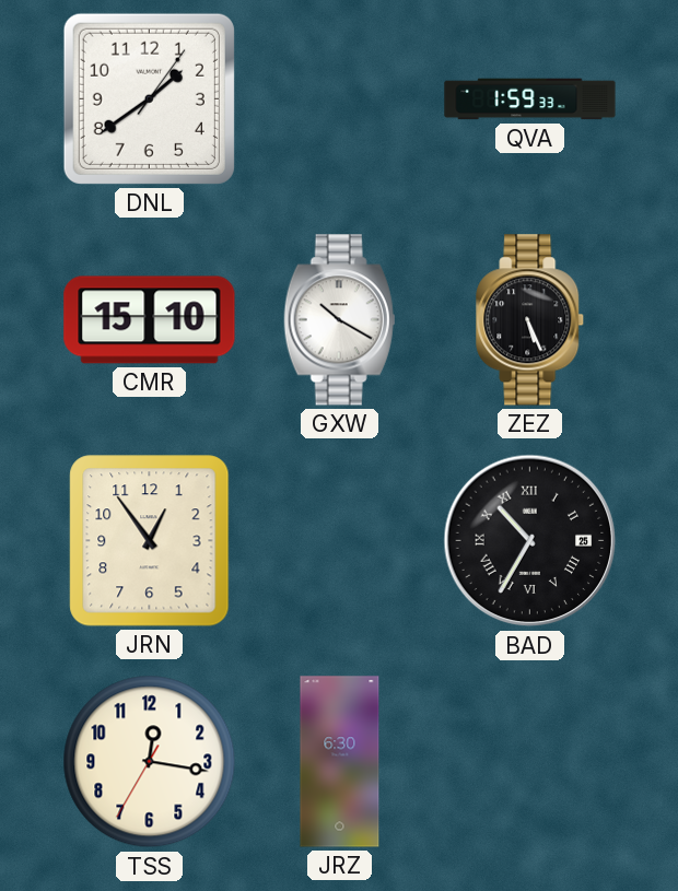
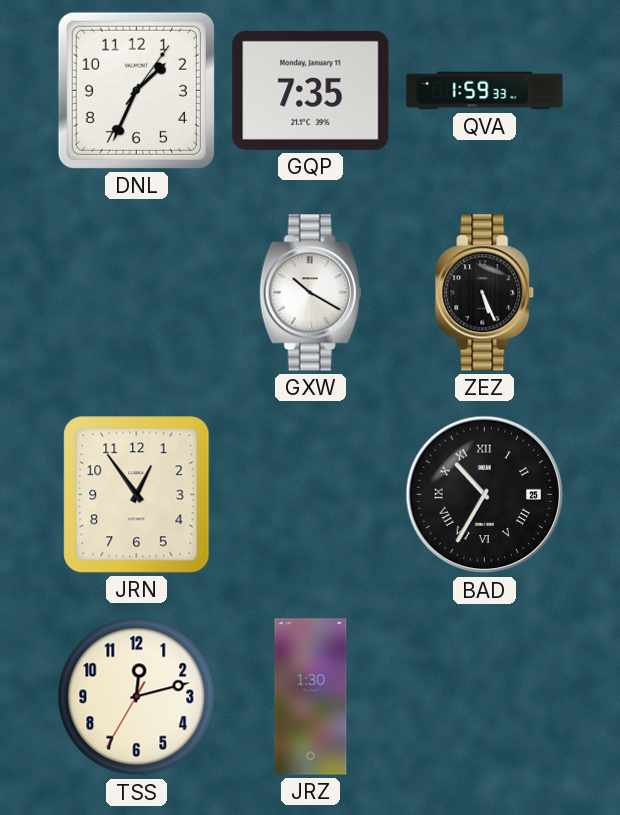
DNL: 1:39 -> 1:34 (136, 90)
GQP: none -> 7:35 (311, 90)
CMR: 15:10 -> none (150, 320)
TSS: 12:16 -> 12:12 (137, 697)
JRZ: 6:30 -> 1:30 (311, 697)
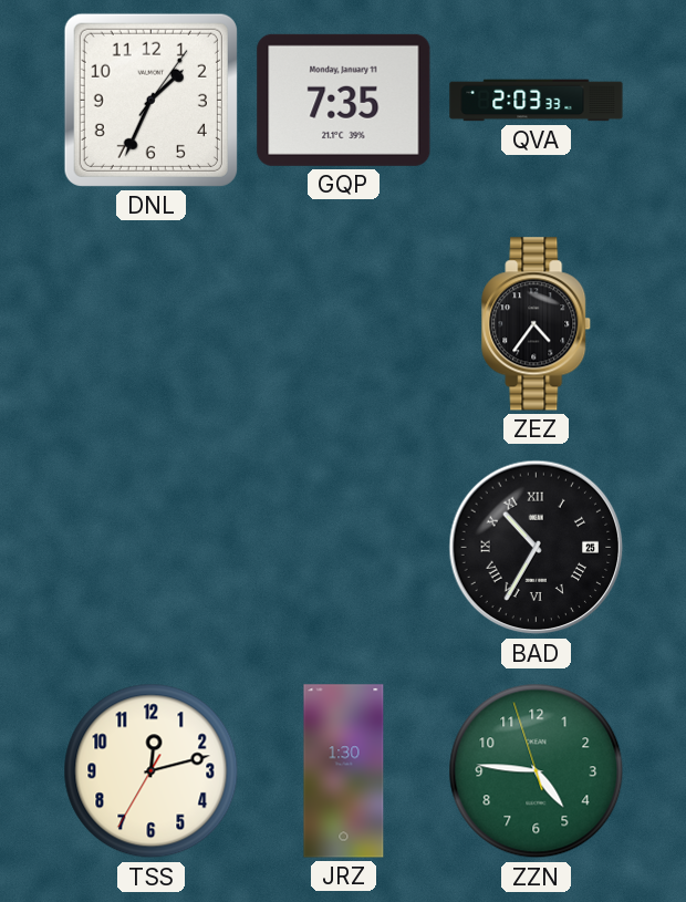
QVA: 1:59 -> 2:03 (537, 101)
GXW: 10:20 -> none (311, 293)
ZEZ: 5:26 -> 4:36 (537, 324)
JRN: 12:54 -> none (137, 495)
ZZN: none -> 4:45 (537, 771)
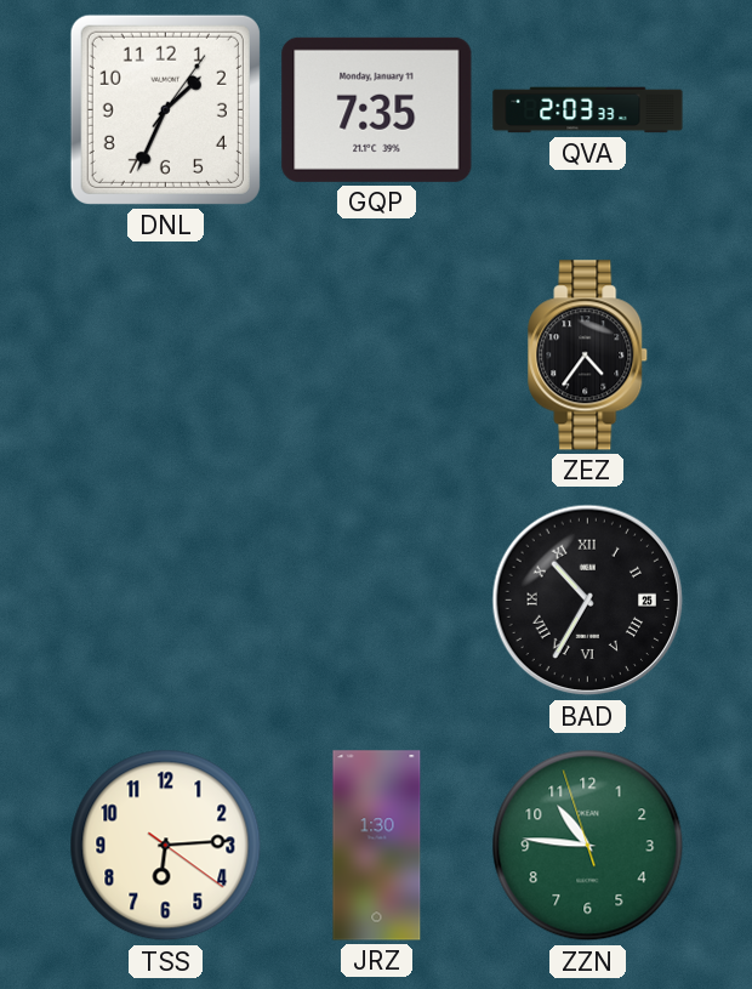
TSS: 12:12 -> 6:14 (166, 846)
ZZN: 4:45 -> 10:45 (588, 846)
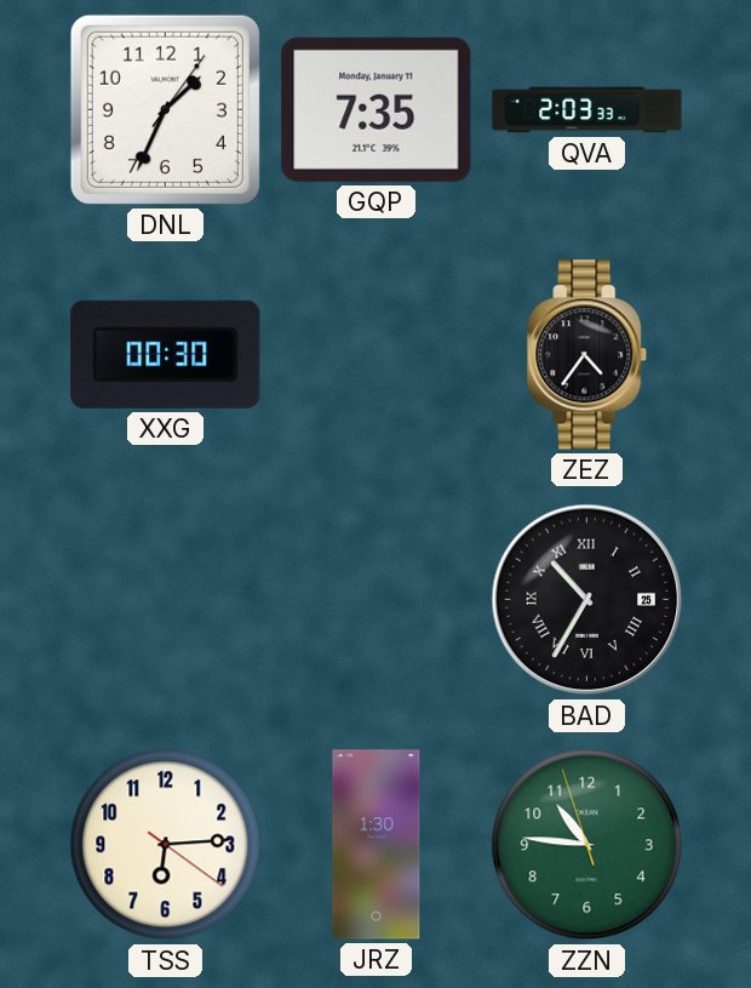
XXG: none -> 00:30 (166, 354)
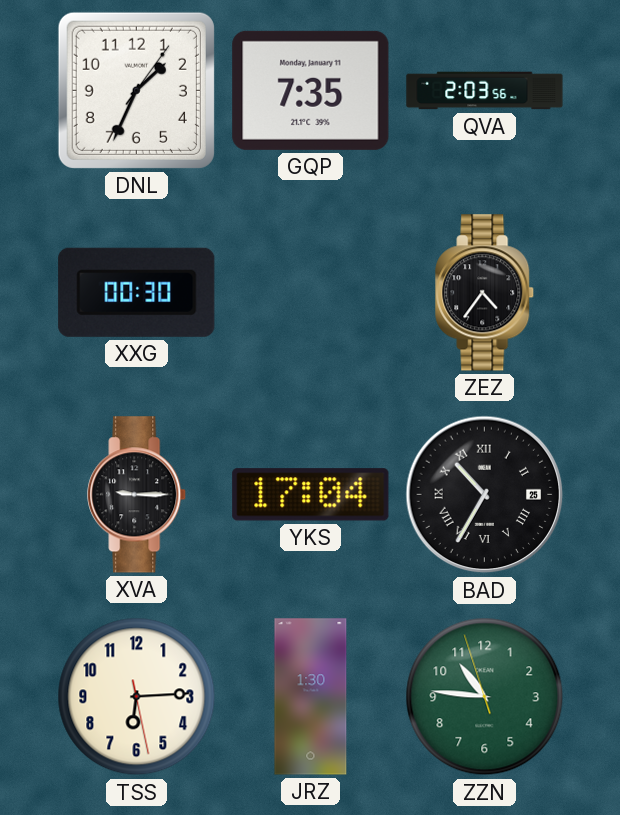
QVA: 2:03:33 -> 2:03:56 (485, 91)
XVA: none -> 9:15 (137, 495)
YKS: none -> 17:04 (311, 495)
TSS: 6:14:21 -> 6:14:28 (137, 697)
